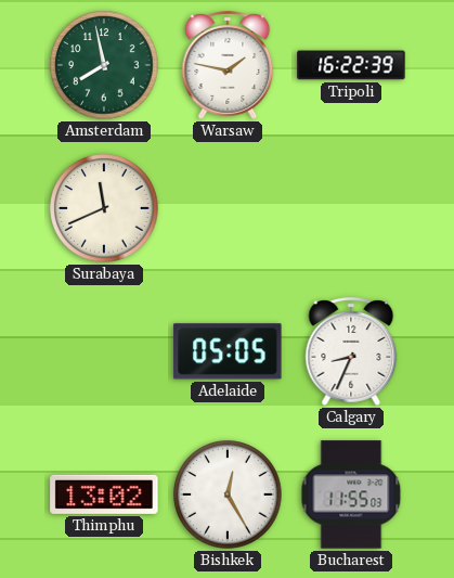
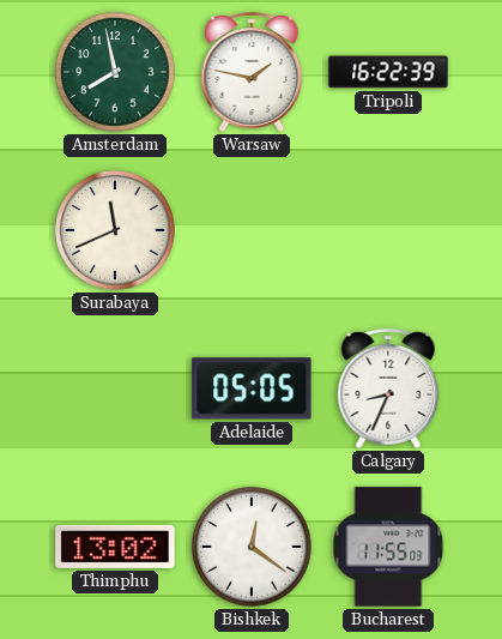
Bishkek: 12:25 -> 12:21 (252, 547)
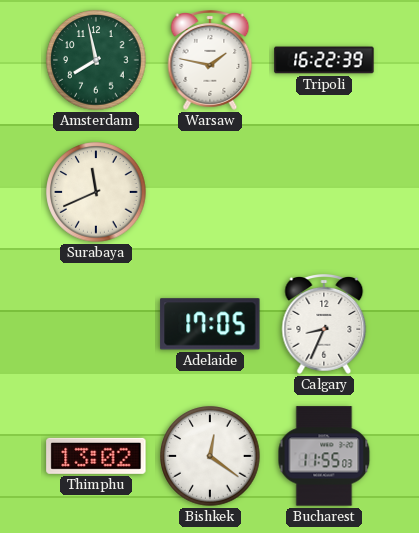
Adelaide: 05:05 -> 17:05 (210, 324)
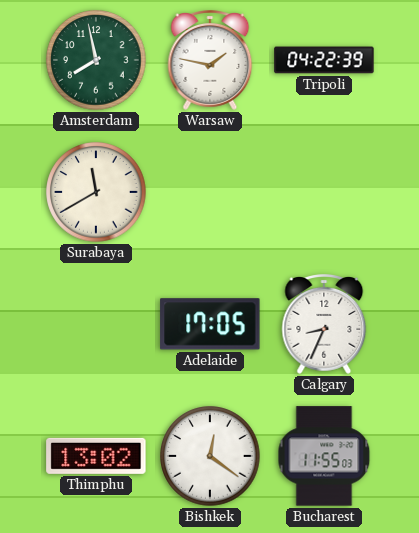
Tripoli: 16:22 -> 04:22 (324, 60)
Surabaya: 11:41 -> 11:40 (96, 192)
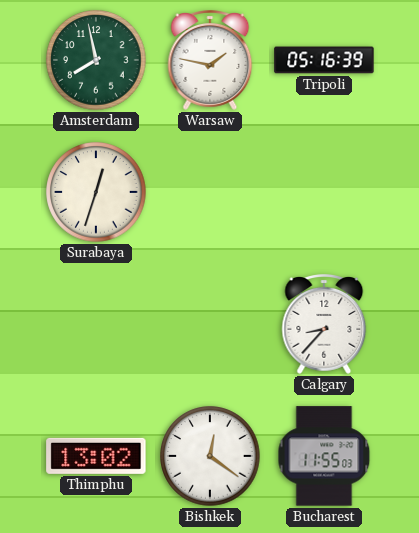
Tripoli: 04:22 -> 05:16 (324, 60)
Surabaya: 11:40 -> 12:33 (96, 192)
Adelaide: 17:05 -> none (210, 324)
Calgary: 8:34 -> 8:37 (324, 325)
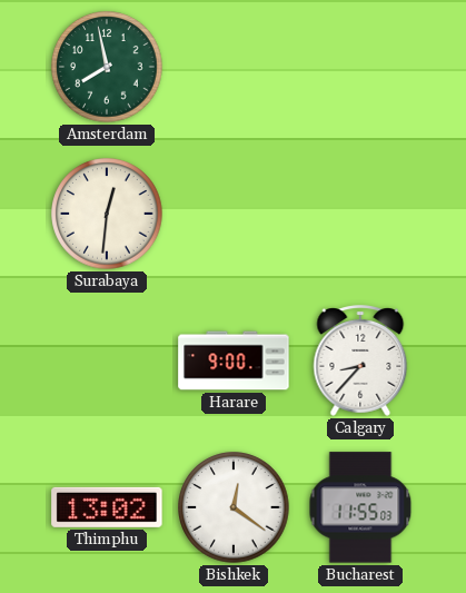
Warsaw: 1:47 -> none (210, 61)
Tripoli: 05:16 -> none (324, 60)
Surabaya: 12:33 -> 12:31 (107, 214)
Harare: none -> 9:00 (234, 360)
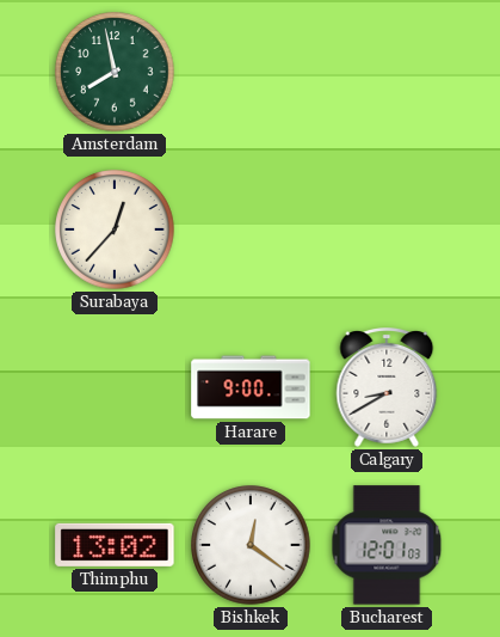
Surabaya: 12:31 -> 12:37 (115, 229)
Calgary: 8:37 -> 8:40 (387, 388)
Bucharest: 11:55 -> 12:01 (387, 545)
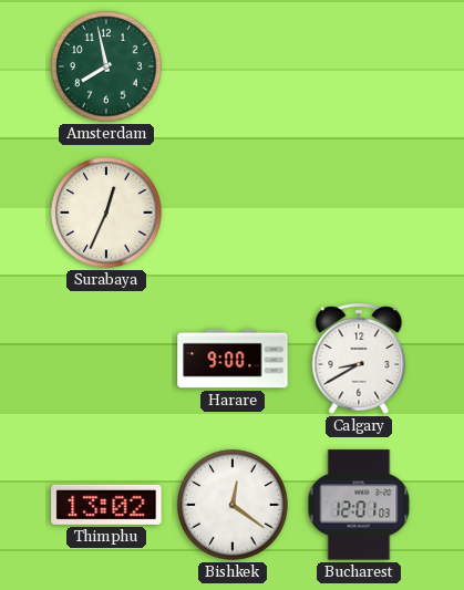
Surabaya: 12:37 -> 12:34 (106, 213)
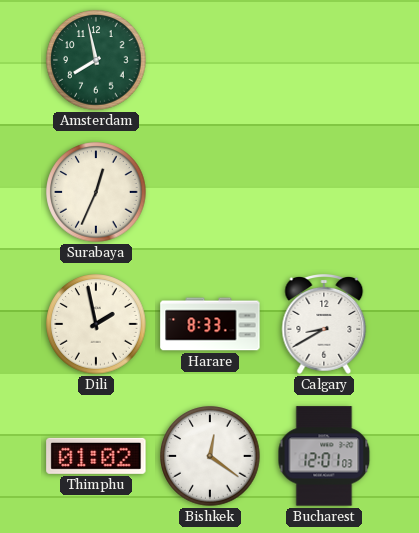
Dili: none -> 1:58 (96, 324)
Harare: 9:00 -> 8:33 (210, 324)
Thimphu: 13:02 -> 01:02 (96, 456)
